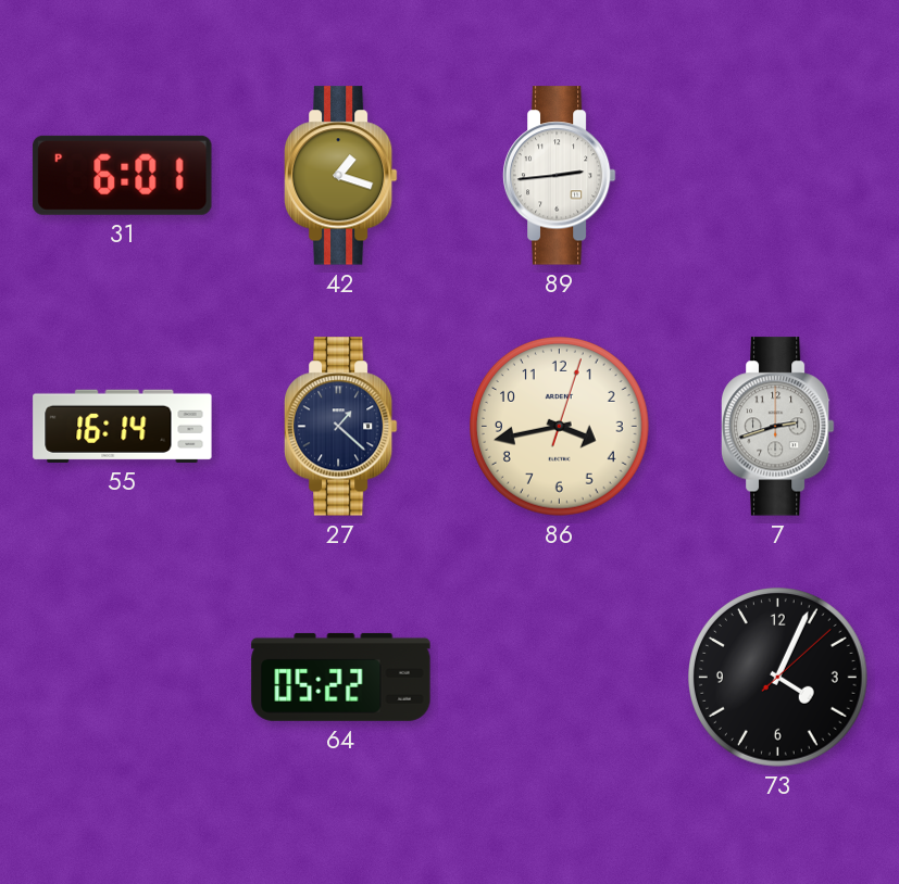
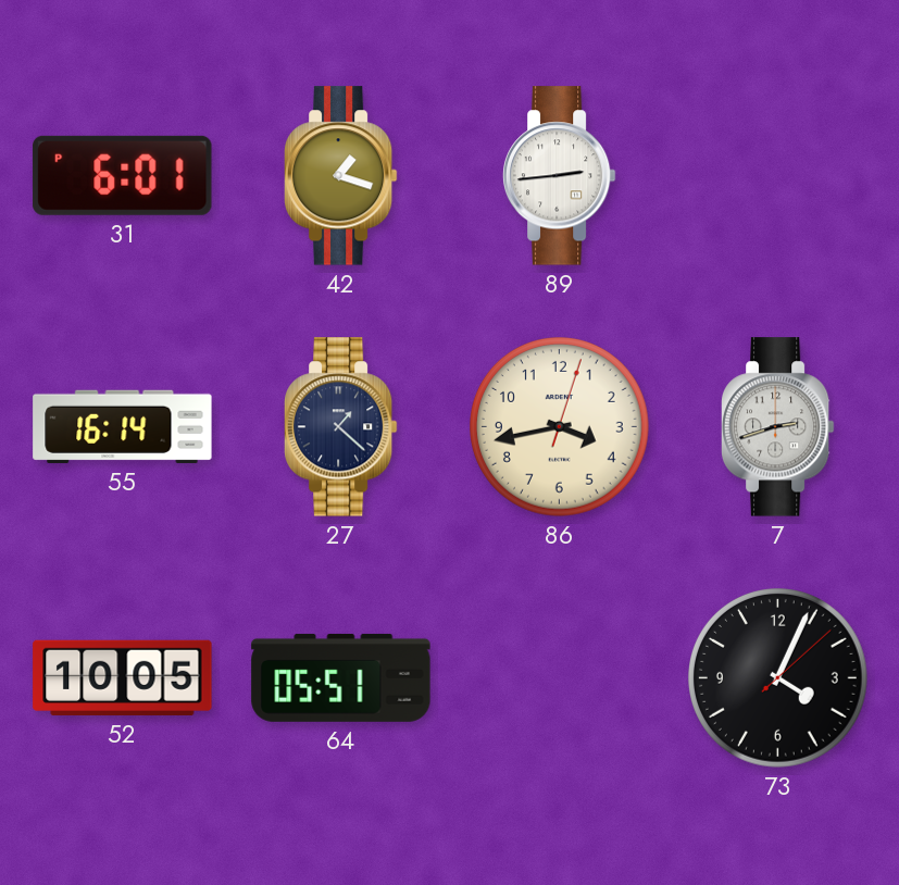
52: none -> 10:05 (123, 677)
64: 05:22 -> 05:51 (341, 677)
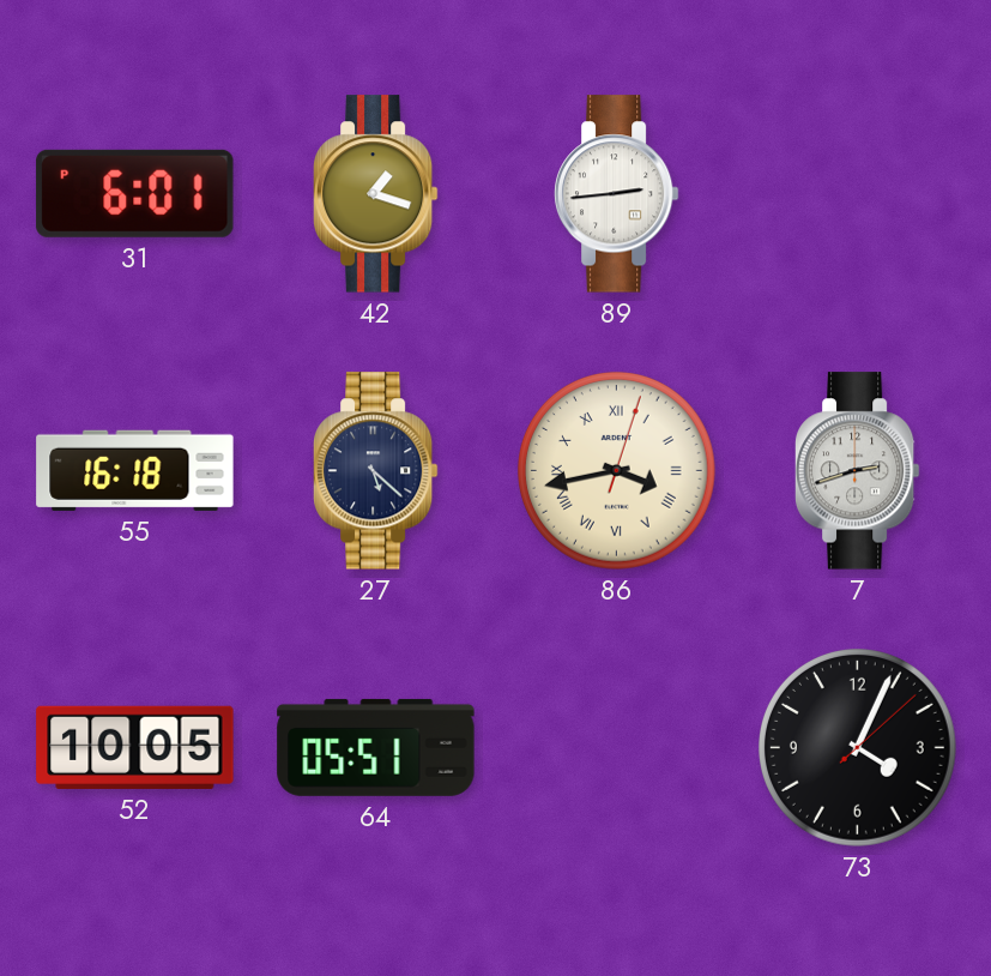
55: 16:14 -> 16:18 (135, 470)
27: 1:22 -> 5:22 (375, 471)
86 numerals: Arabic -> Roman (617, 471)
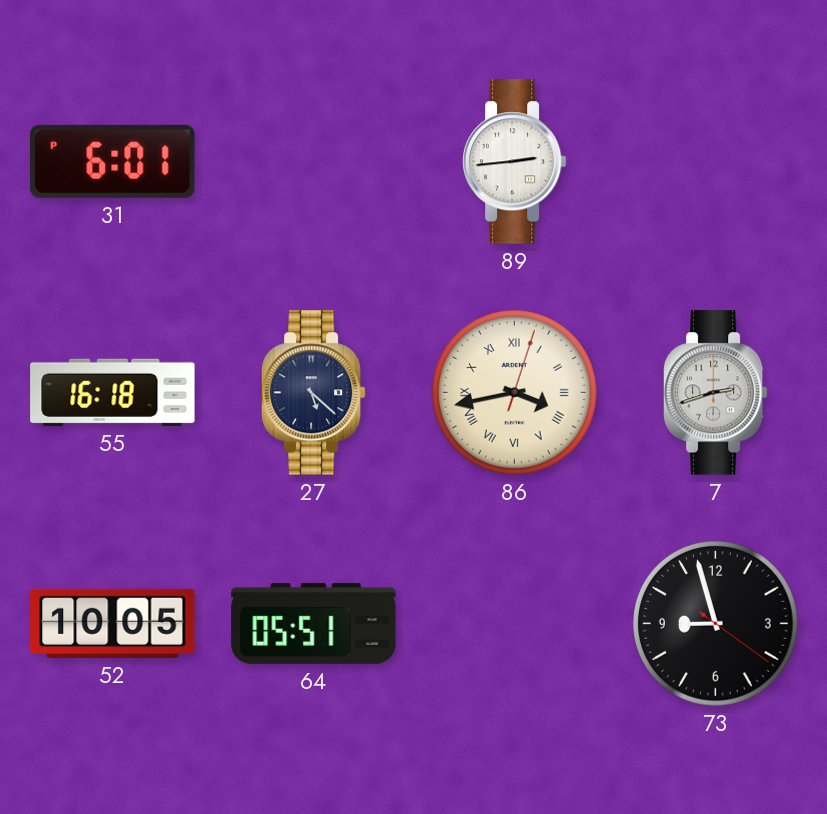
42: 1:18 -> none (375, 194)
73: 4:04 -> 8:57 (716, 624)
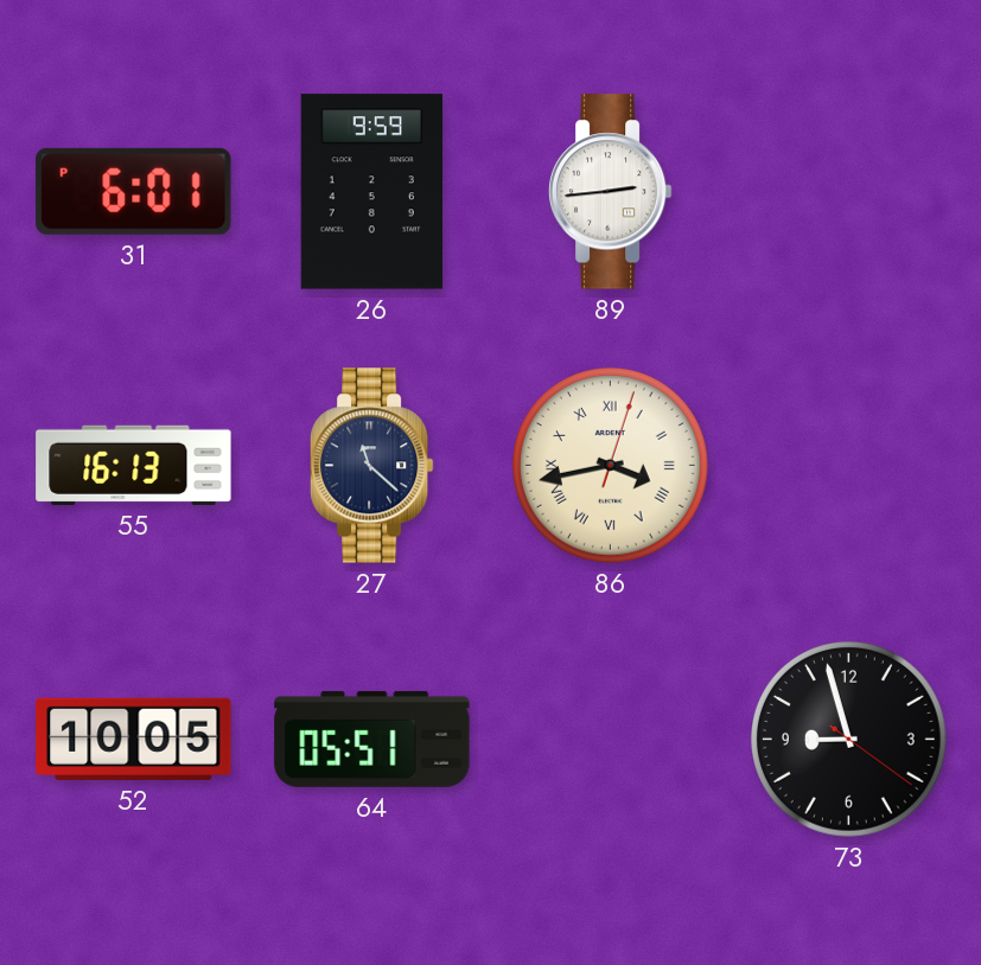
26: none -> 9:59 (371, 192)
55: 16:18 -> 16:13 (134, 465)
27: 5:22 -> 11:22 (371, 466)
7: 2:42 -> none (715, 393)
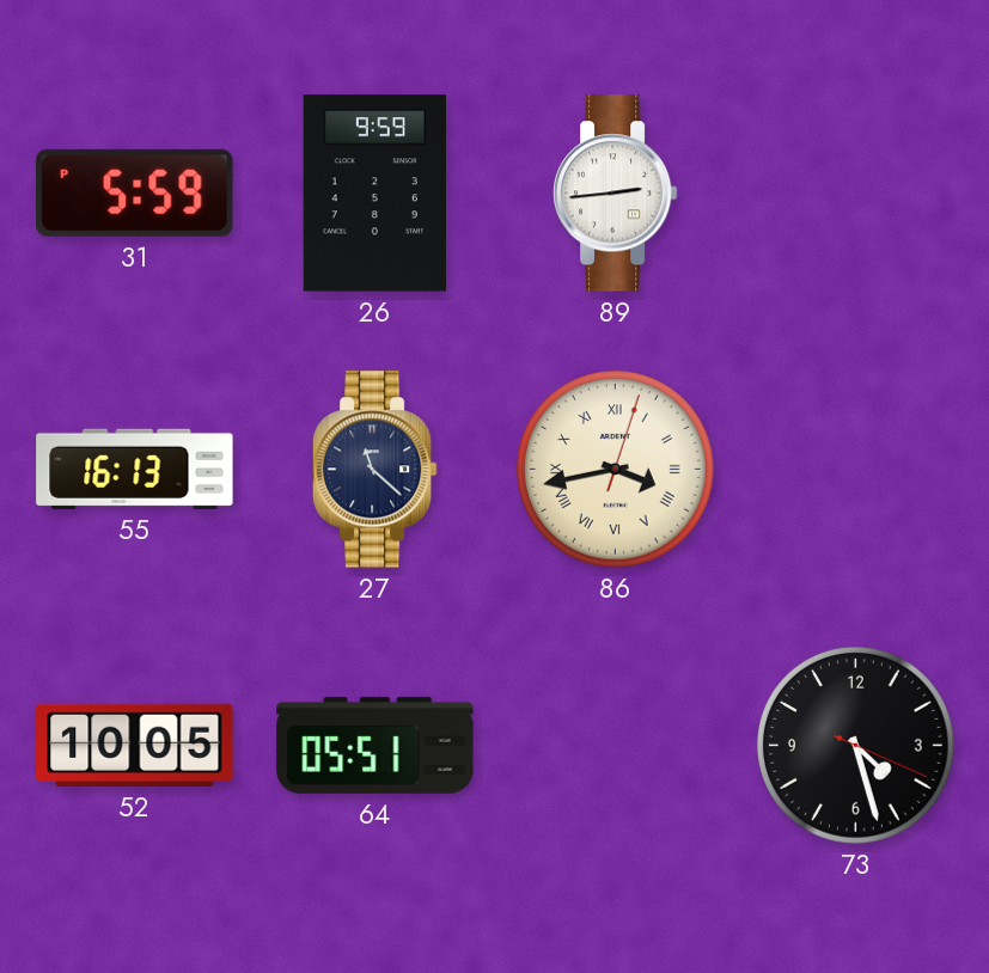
31: 6:01 -> 5:59 (135, 192)
73: 8:57 -> 4:27 (856, 746)
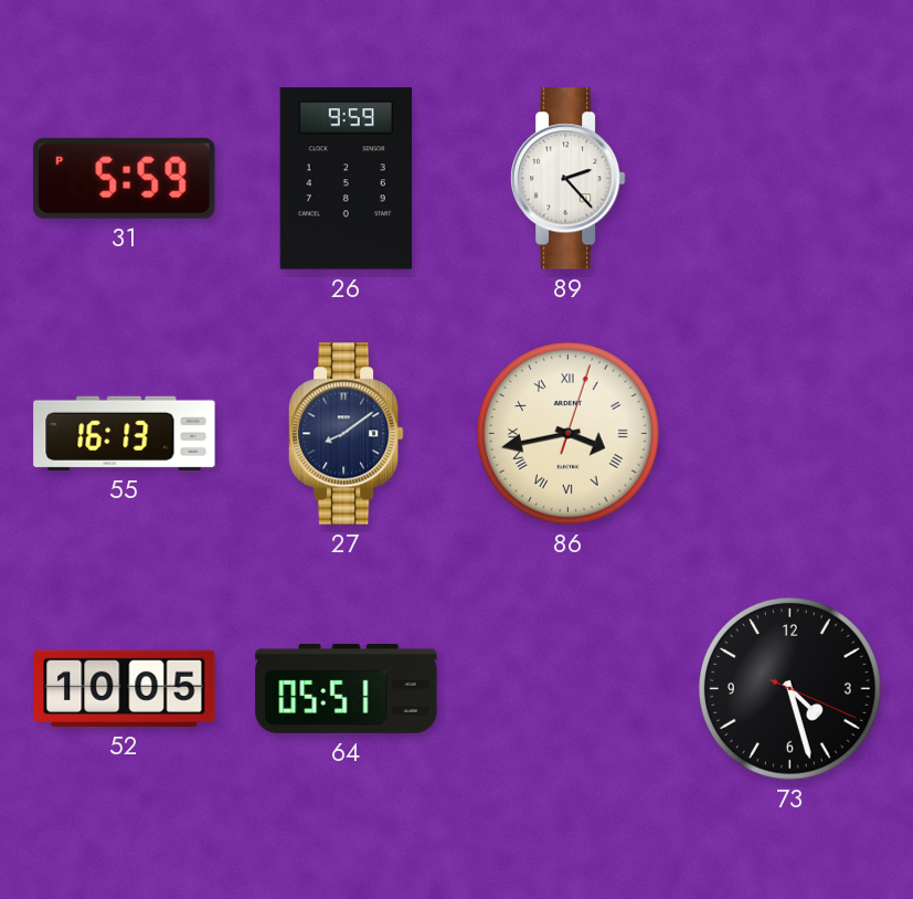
89: 2:44 -> 2:23 (567, 179)
27: 11:22 -> 8:09 (346, 434)
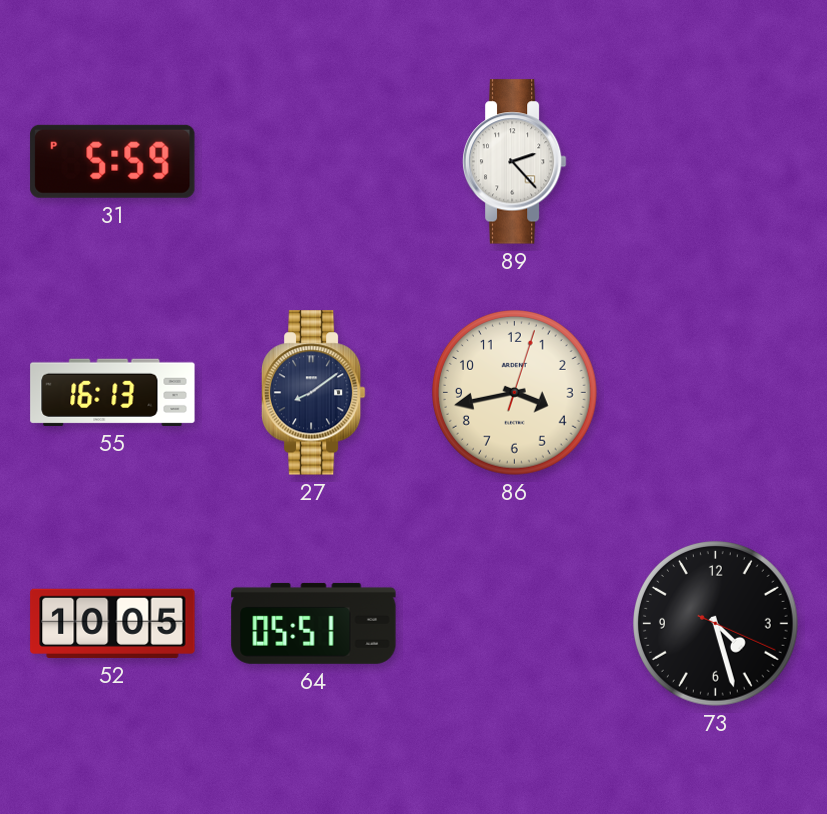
26: 9:59 -> none (346, 179)
86 numerals: Roman -> Arabic (515, 393)
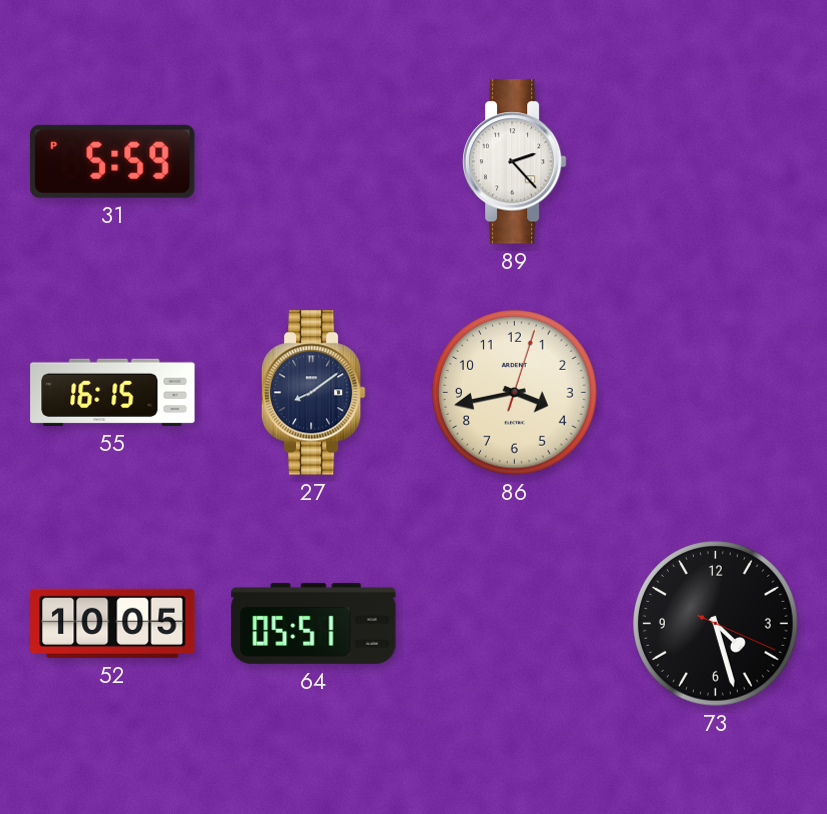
55: 16:13 -> 16:15 (113, 392)
